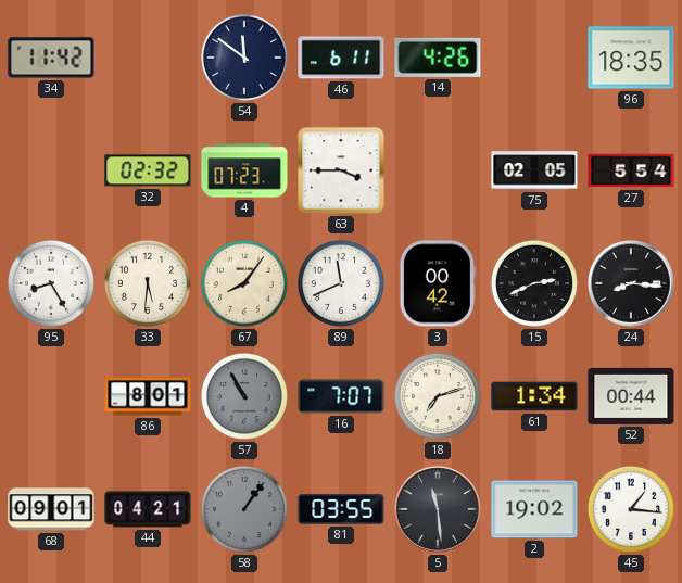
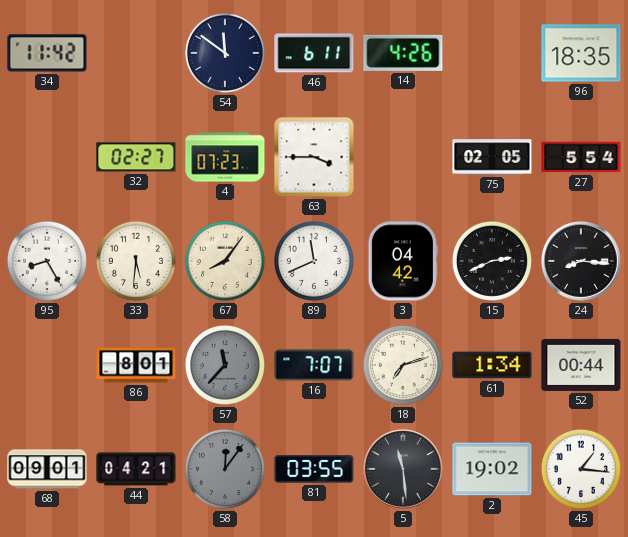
32: 02:32 -> 02:27 (136, 157)
3: 00:42 -> 04:42 (403, 261)
57: 10:55 -> 11:37 (225, 365)
58: 1:06 -> 12:06 (225, 469)
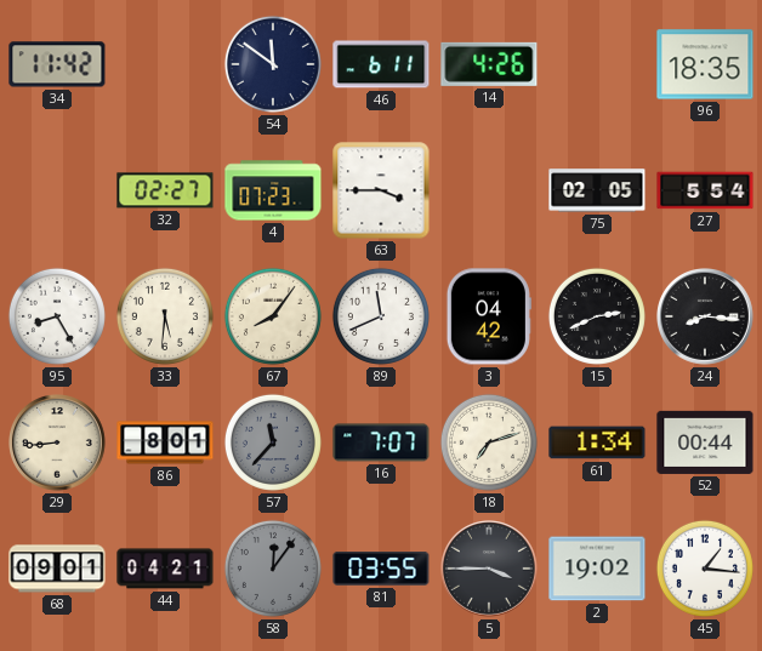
29: none -> 8:44 (58, 444)
5: 11:29 -> 3:45 (490, 570)
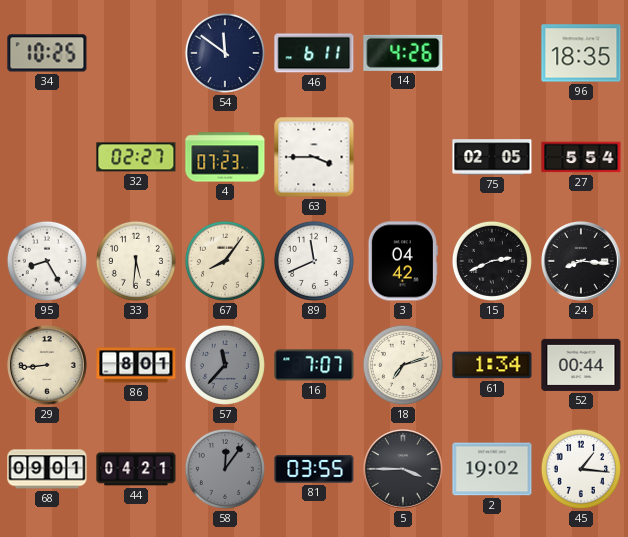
34: 11:42 -> 10:25 (47, 53)
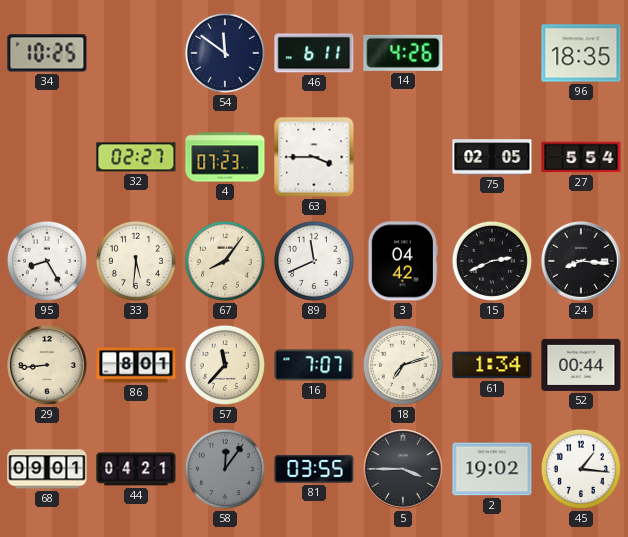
57 dial: grey -> cream (225, 365)
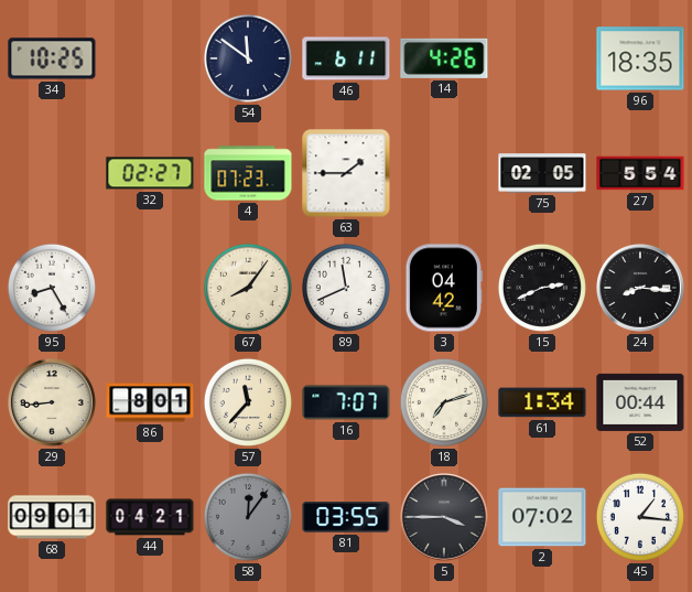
63: 3:45 -> 1:45 (346, 173)
33: 5:31 -> none (136, 261)
2: 19:02 -> 07:02 (542, 517)
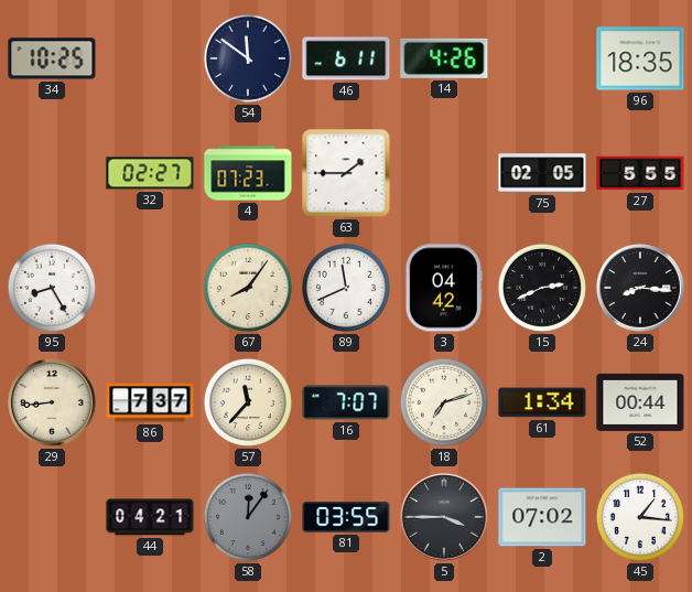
27: 5:54 -> 5:55 (640, 173)
86: 8:01 -> 7:37 (150, 402)
68: 09:01 -> none (52, 517)
